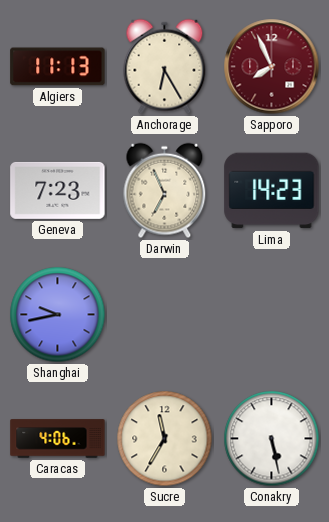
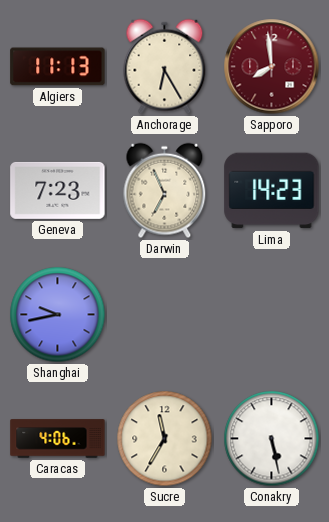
Sapporo: 7:56 -> 7:59 (272, 67)
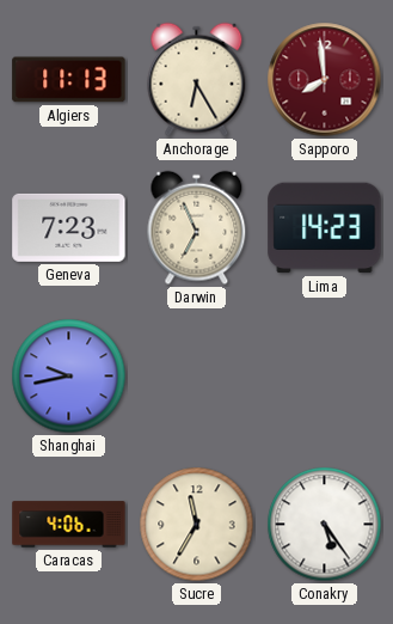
Conakry: 5:28 -> 5:24 (325, 525)
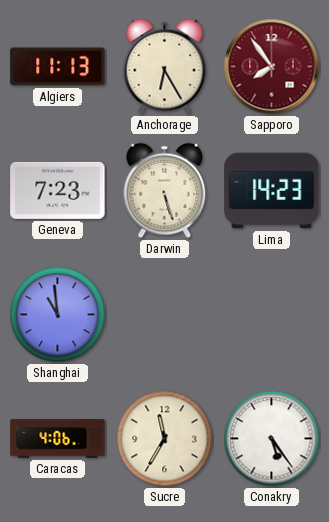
Sapporo: 7:59 -> 7:54 (272, 67)
Darwin: 6:56 -> 5:27 (165, 191)
Shanghai: 9:43 -> 10:59 (58, 315)
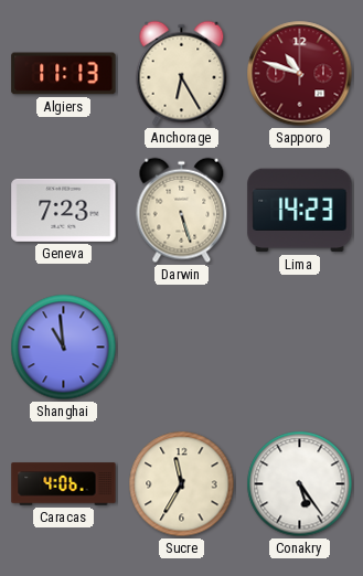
Sapporo: 7:54 -> 10:48 (300, 74)
